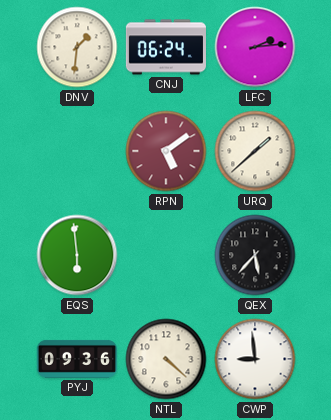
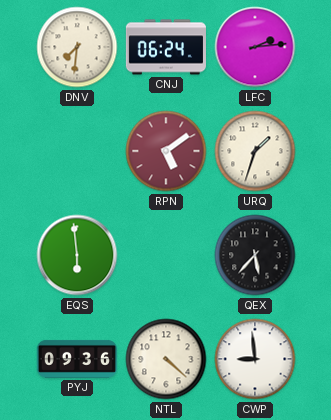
DNV: 1:31 -> 7:31 (77, 47)
URQ: 1:38 -> 1:33 (255, 151)
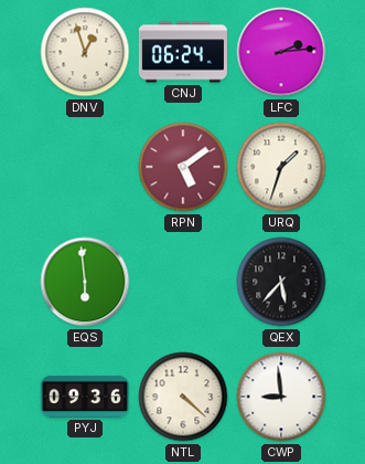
DNV: 7:31 -> 12:57 (85, 52)
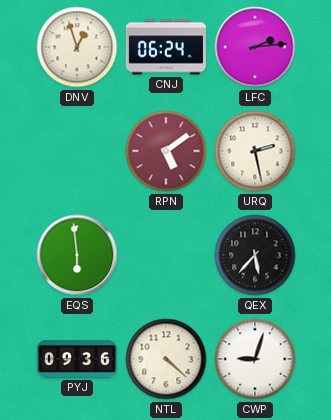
URQ: 1:33 -> 2:28 (255, 151)
CWP: 8:59 -> 9:03 (255, 359)
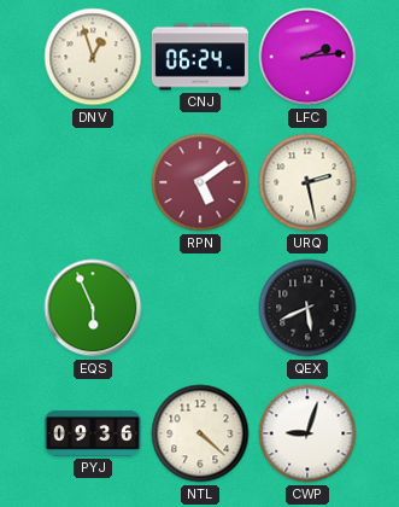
EQS: 5:59 -> 5:56 (93, 308)
QEX: 5:37 -> 5:41 (307, 308)
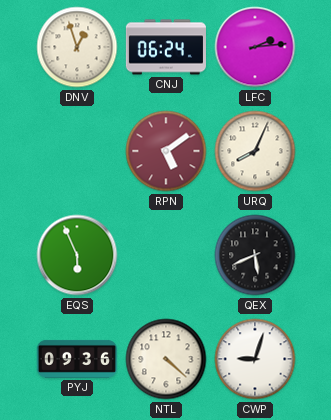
URQ: 2:28 -> 8:04 (255, 151)
